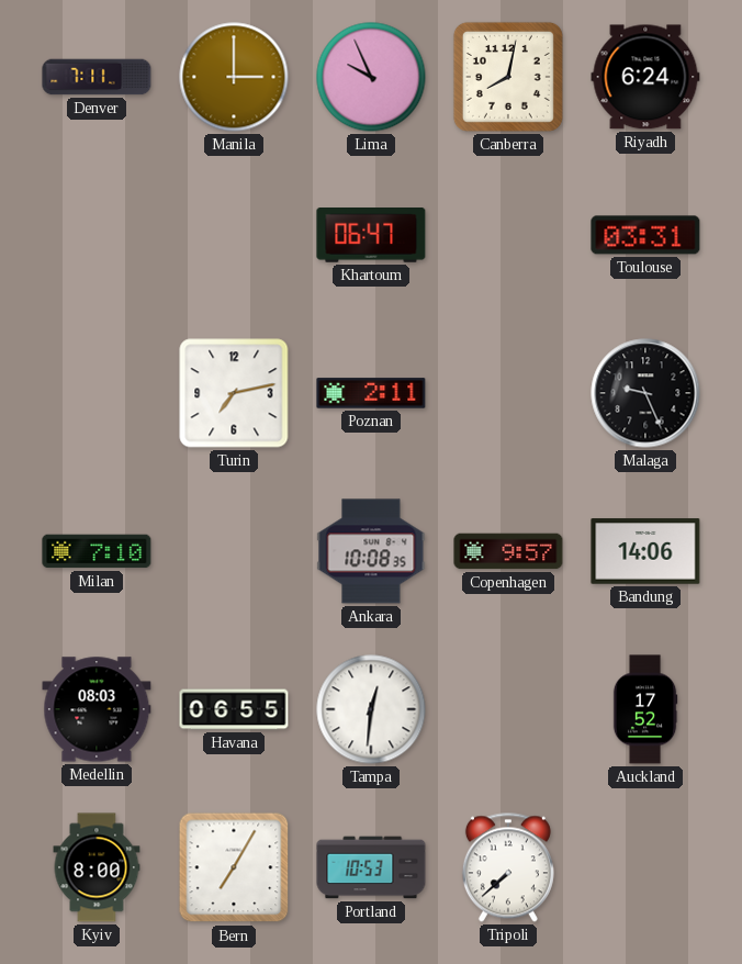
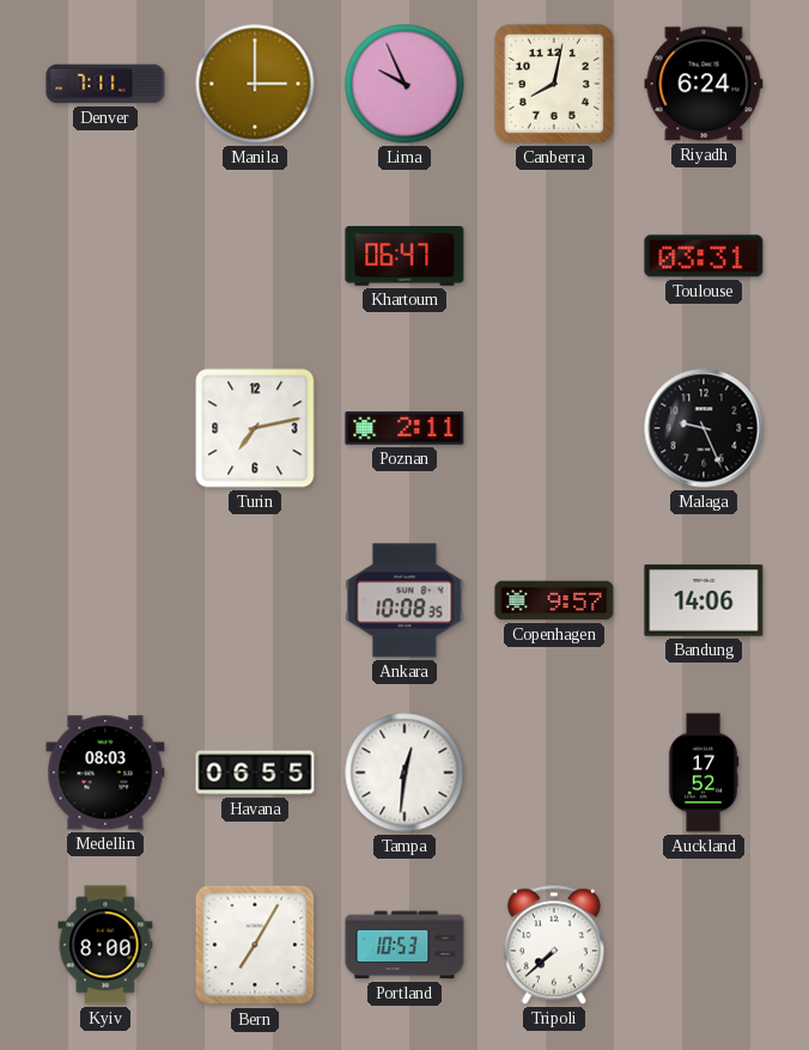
Milan: 7:10 -> none (97, 551)
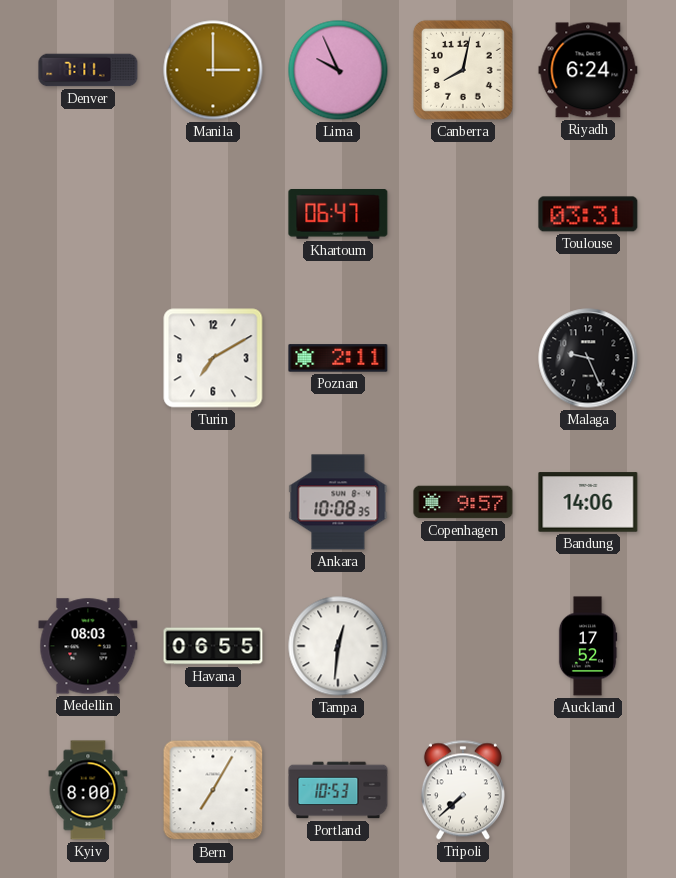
Turin: 7:13 -> 7:10 (213, 358)
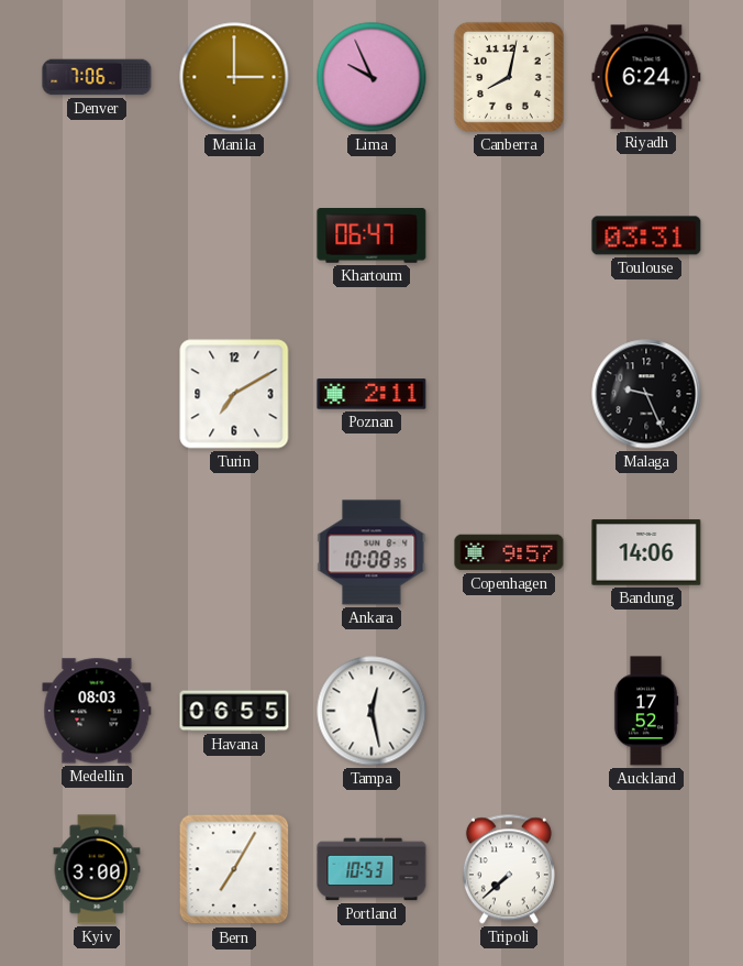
Denver: 7:11 -> 7:06 (97, 77)
Tampa: 12:31 -> 12:28 (371, 711)
Kyiv: 8:00 -> 3:00 (97, 869)
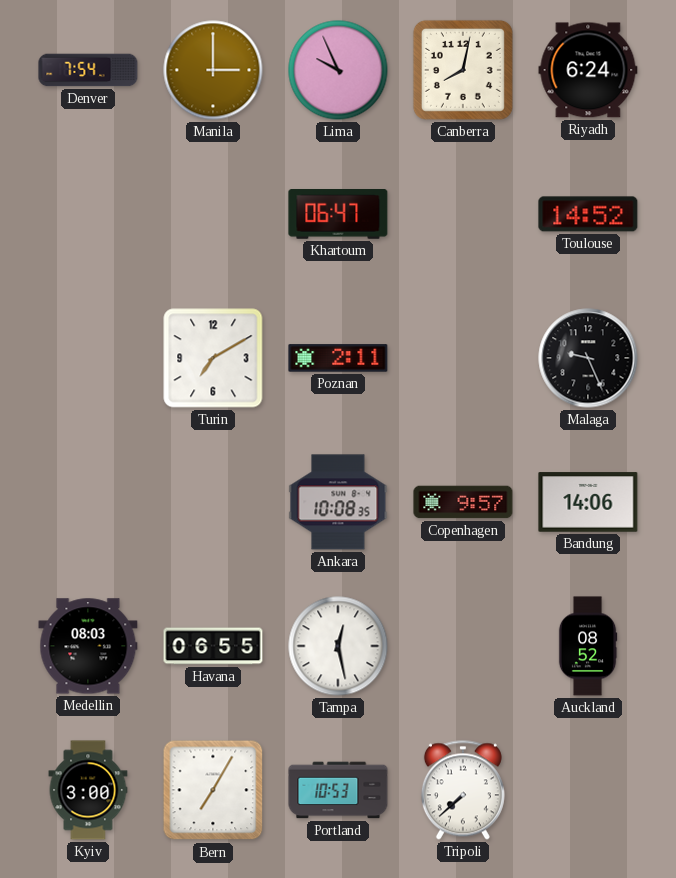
Denver: 7:06 -> 7:54 (88, 70)
Toulouse: 03:31 -> 14:52 (588, 214)
Auckland: 17:52 -> 08:52 (588, 646)
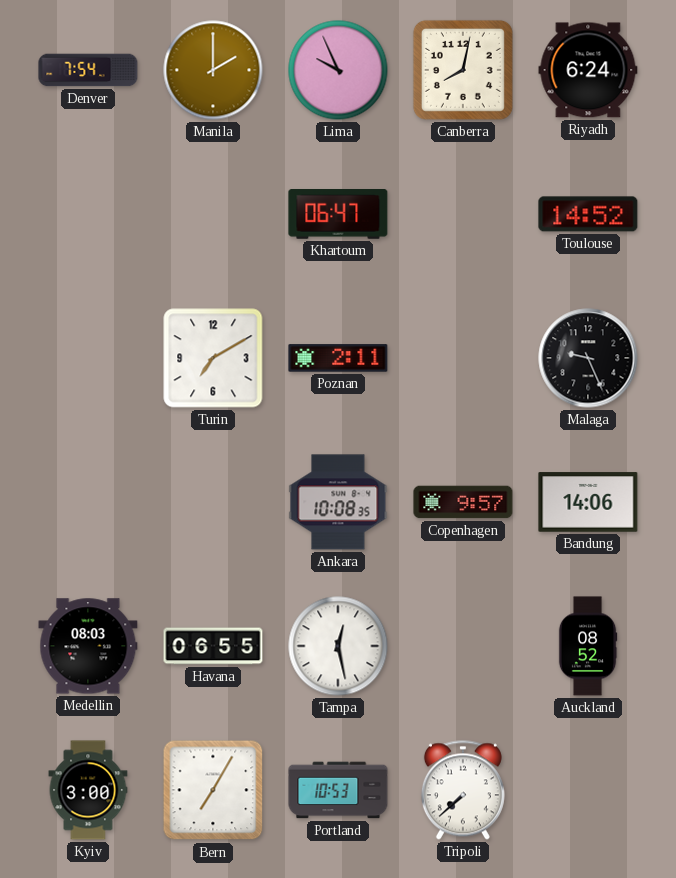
Manila: 3:00 -> 2:00 (213, 70)
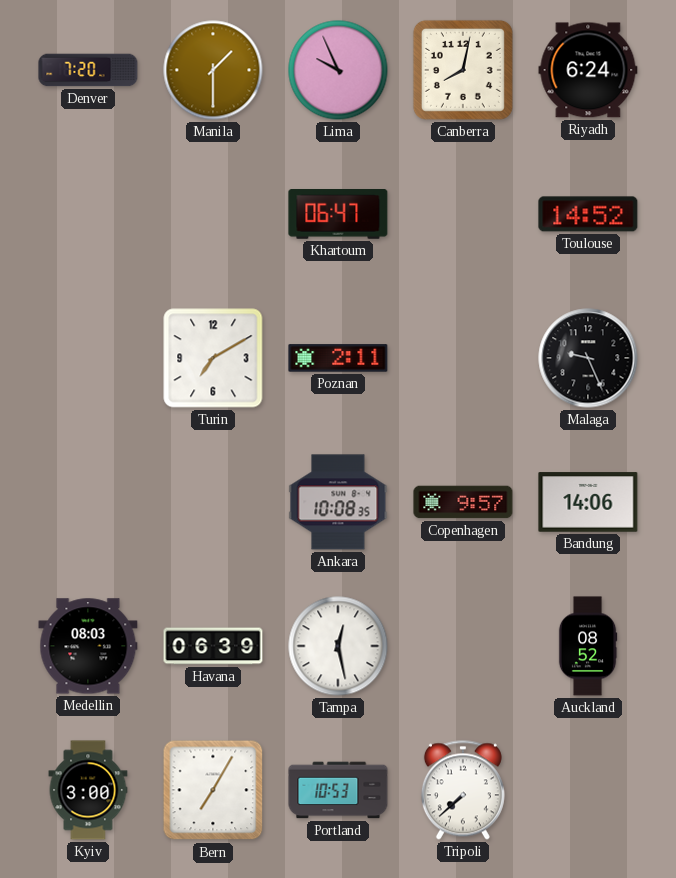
Denver: 7:54 -> 7:20 (88, 70)
Manila: 2:00 -> 1:30 (213, 70)
Havana: 06:55 -> 06:39 (213, 646)
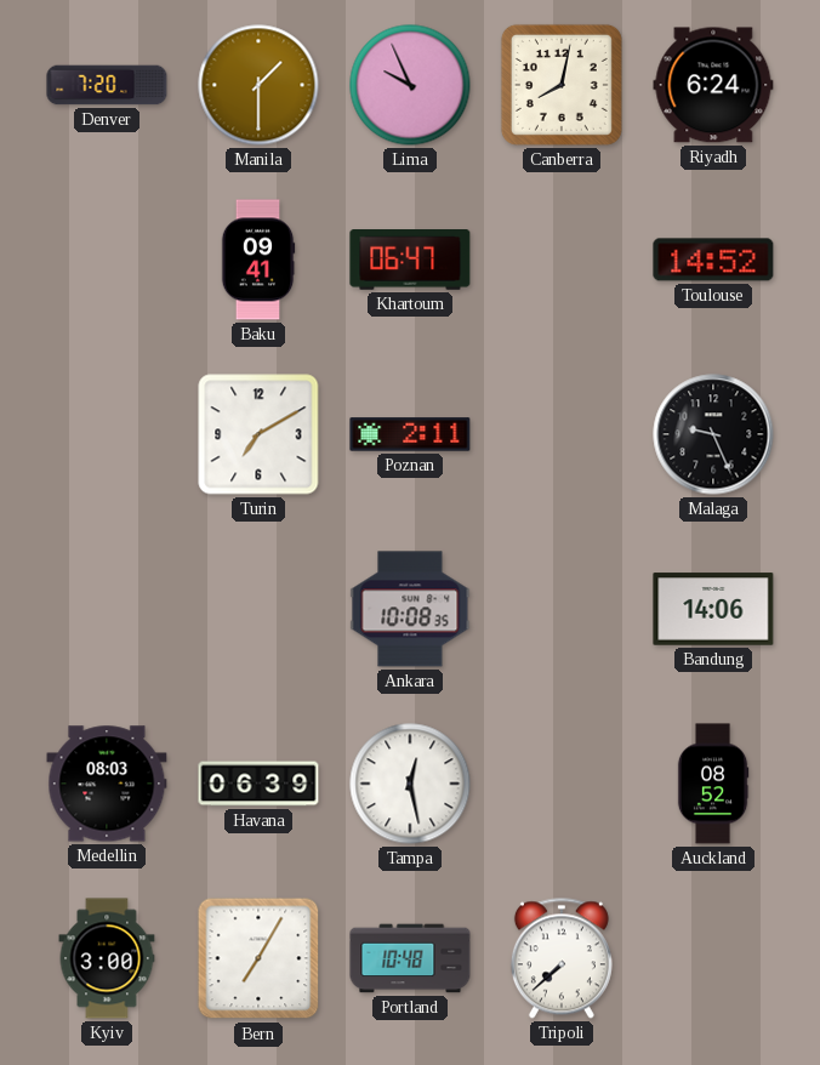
Baku: none -> 09:41 (258, 260)
Copenhagen: 9:57 -> none (463, 502)
Portland: 10:53 -> 10:48 (410, 958)
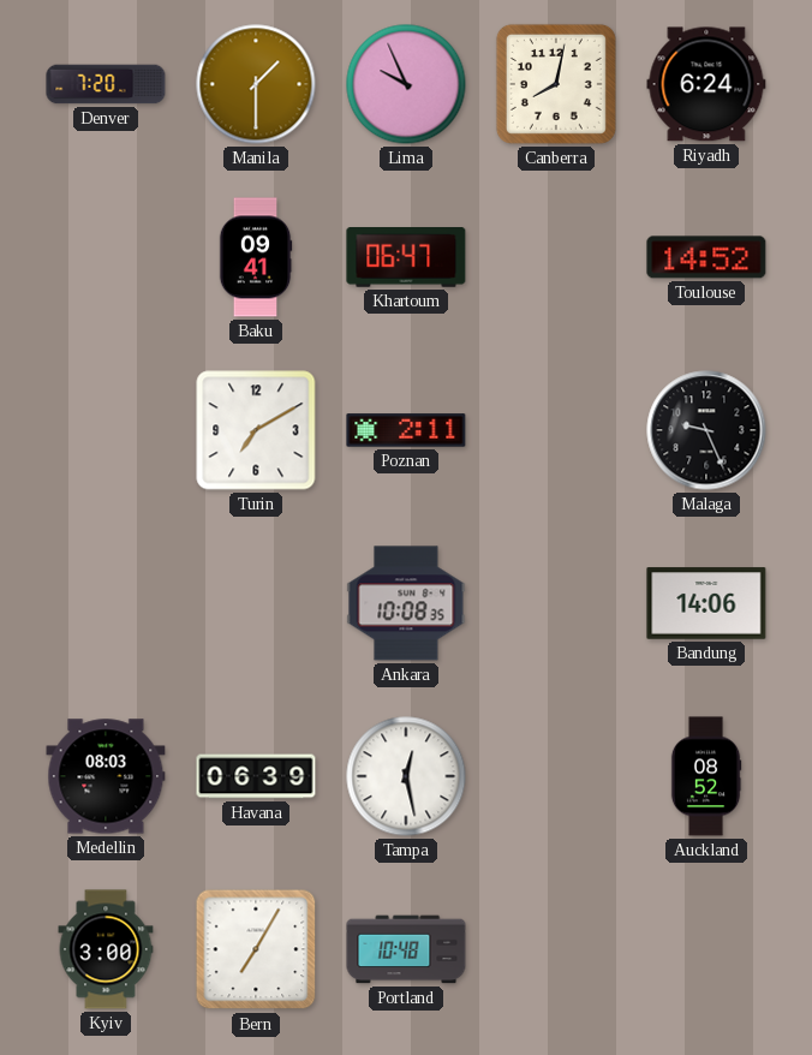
Tripoli: 7:38 -> none (562, 958)
